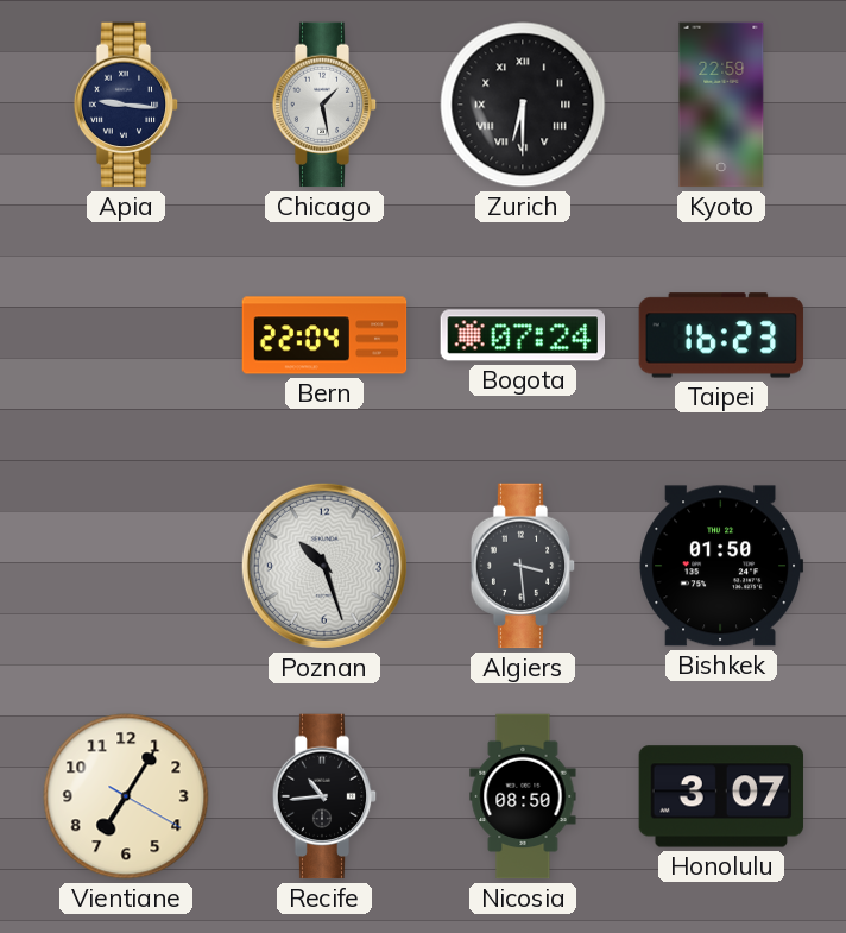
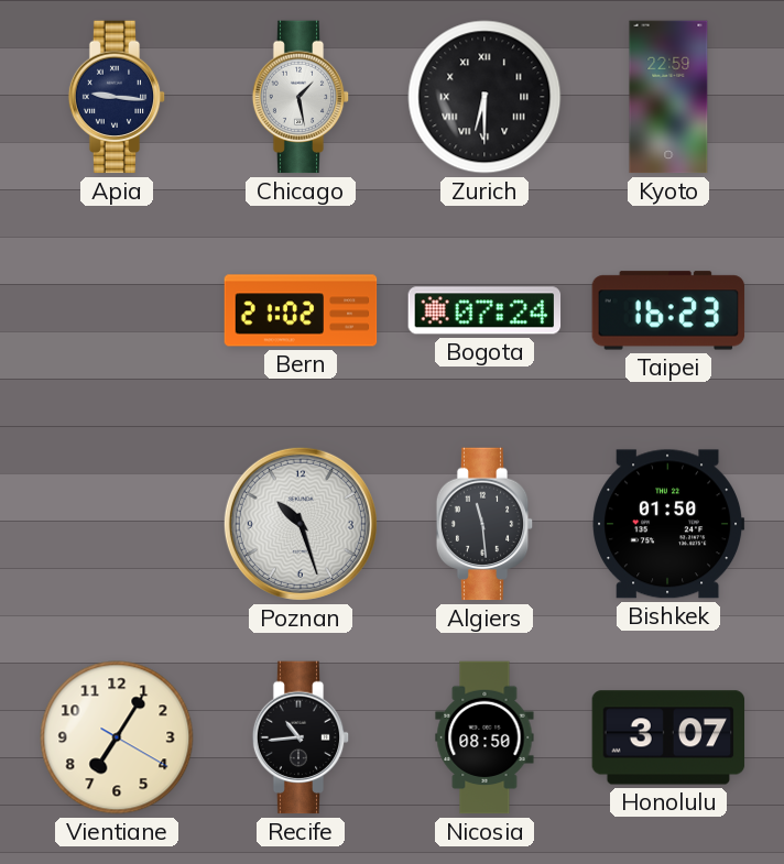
Bern: 22:04 -> 21:02 (301, 310)
Algiers: 3:29 -> 11:29 (484, 524)
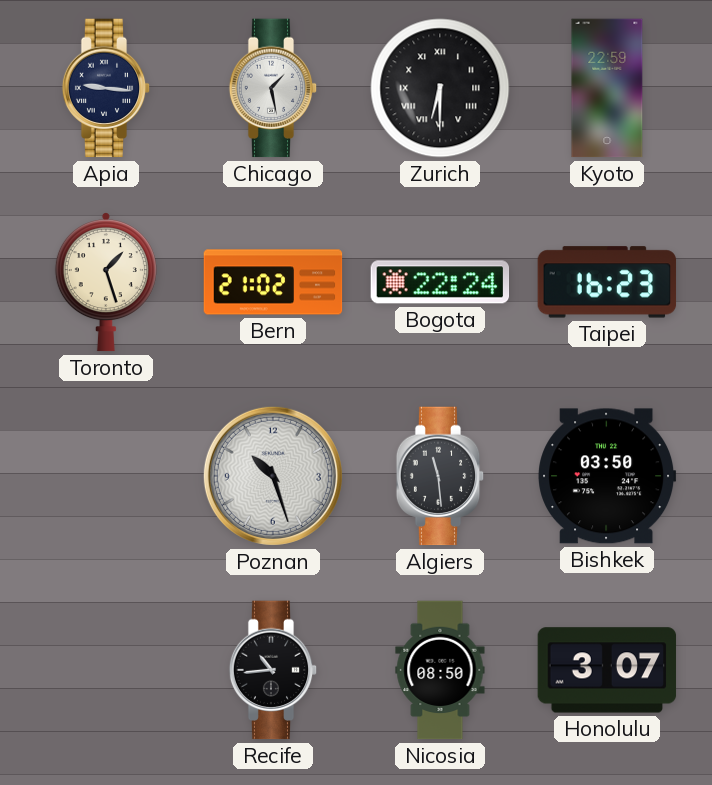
Toronto: none -> 1:27 (106, 282)
Bogota: 07:24 -> 22:24 (440, 282)
Bishkek: 01:50 -> 03:50 (607, 476)
Vientiane: 7:05 -> none (117, 737)
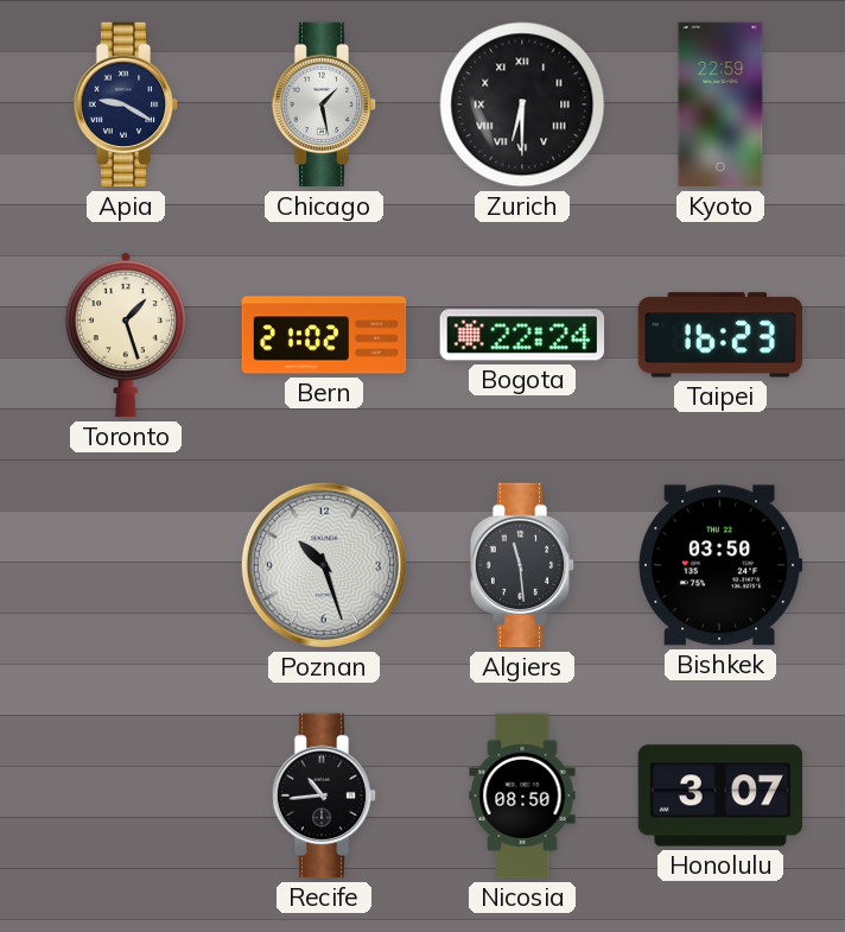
Apia: 9:16 -> 9:20 (126, 104)
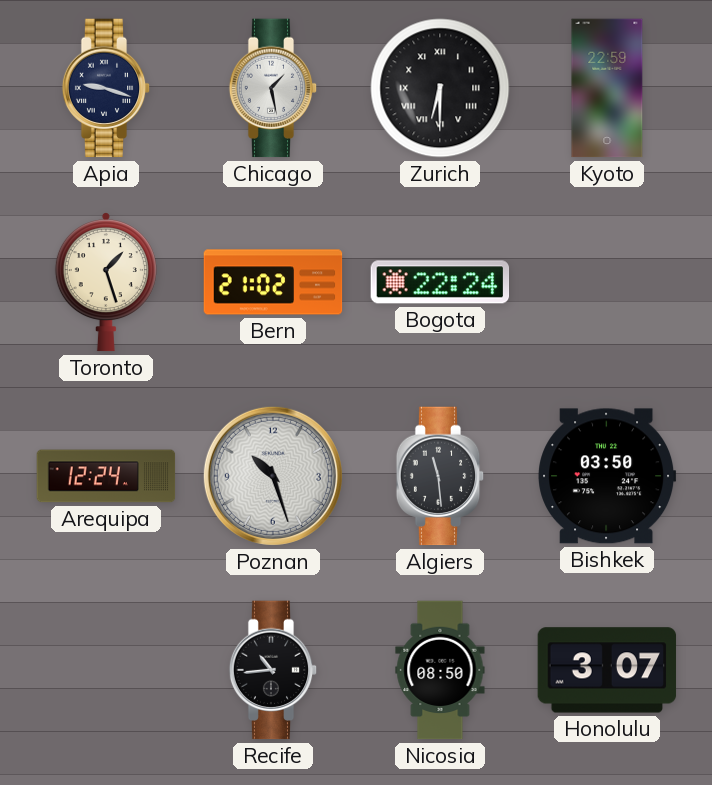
Apia: 9:20 -> 9:18 (106, 88)
Taipei: 16:23 -> none (720, 335)
Arequipa: none -> 12:24 (106, 476)
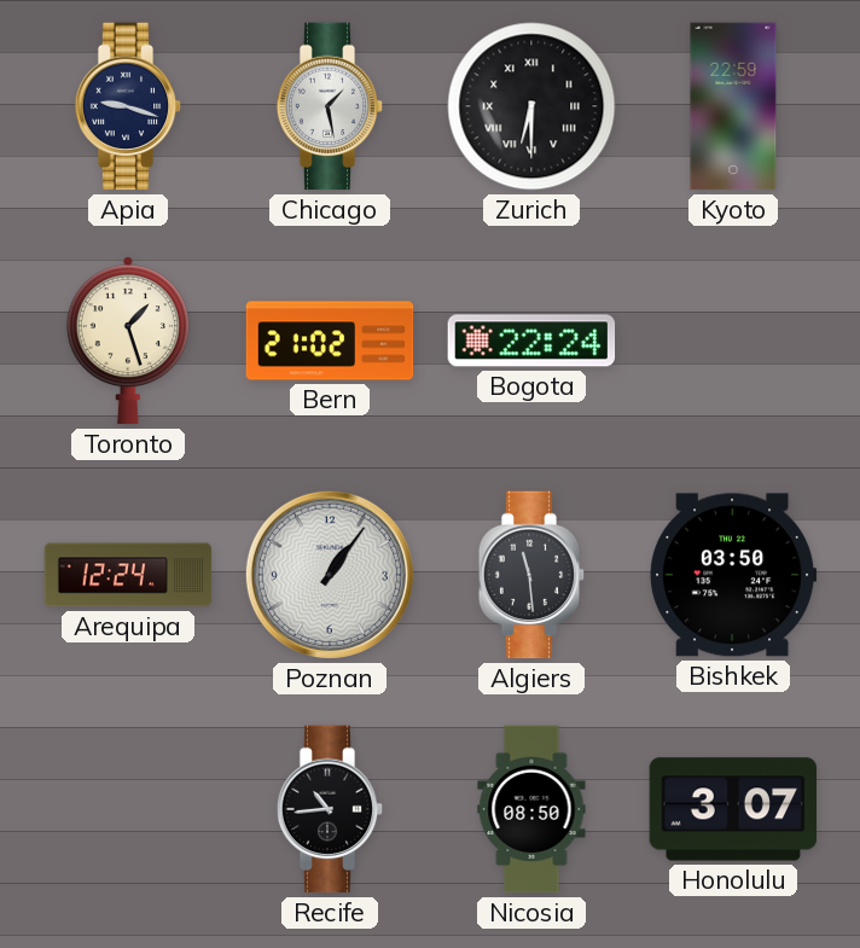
Poznan: 10:27 -> 1:06 (330, 575)
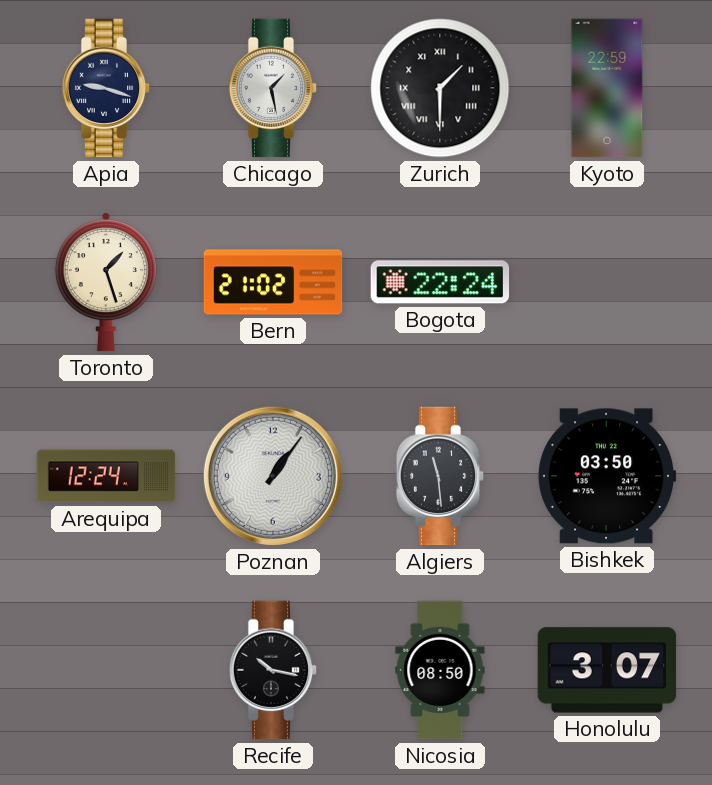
Zurich: 6:30 -> 1:30 (440, 88)
Recife: 10:44 -> 10:17 (273, 670)
